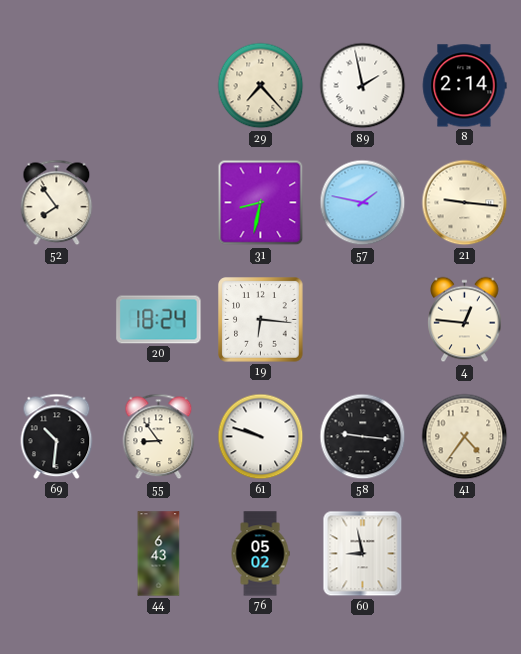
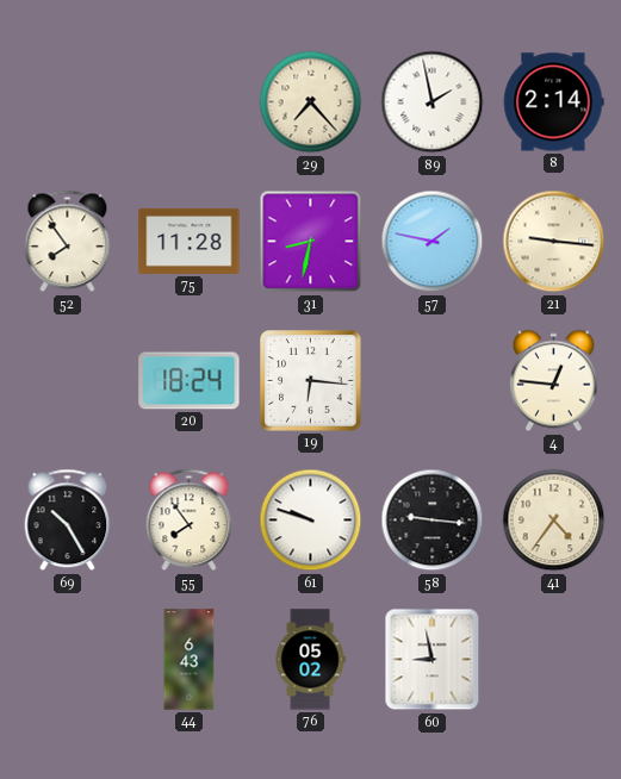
75: none -> 11:28 (190, 241)
69: 10:31 -> 10:25 (68, 521)
55: 8:54 -> 7:54 (190, 521)
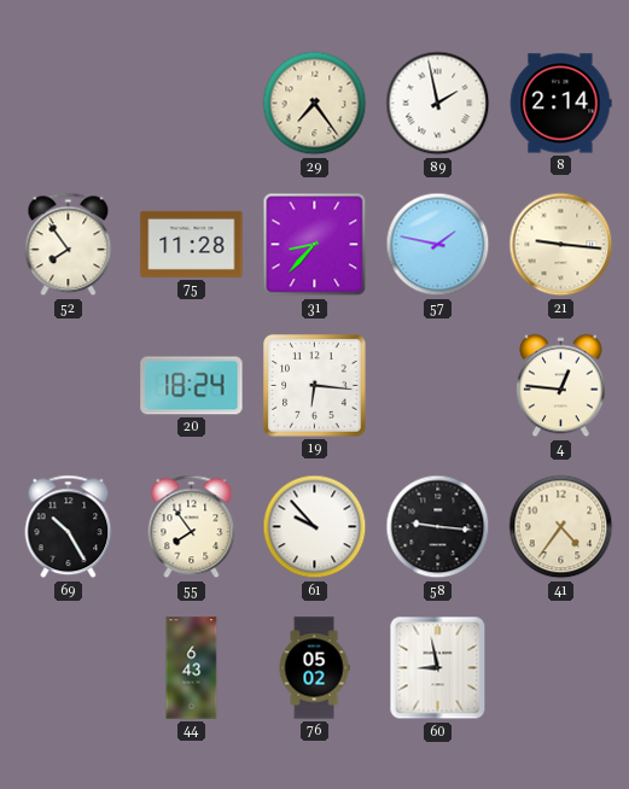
29: 7:23 -> 7:24 (315, 104)
31: 8:32 -> 8:37 (315, 245)
61: 9:48 -> 9:53 (315, 527)
